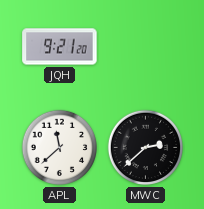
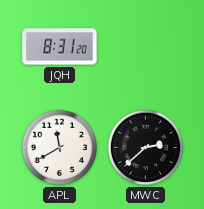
JQH: 9:21 -> 8:31 (60, 47)
APL: 11:38 -> 11:40 (60, 148)
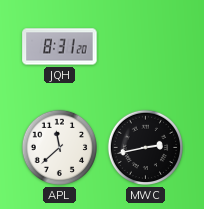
APL: 11:40 -> 11:38 (60, 148)
MWC: 2:38 -> 2:43 (146, 148)
